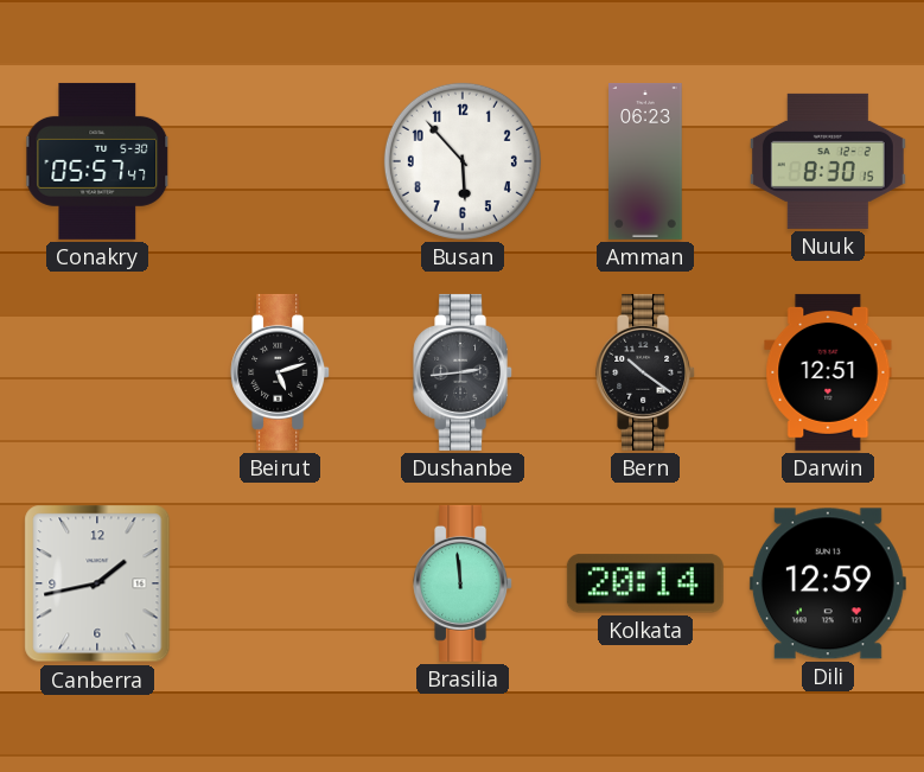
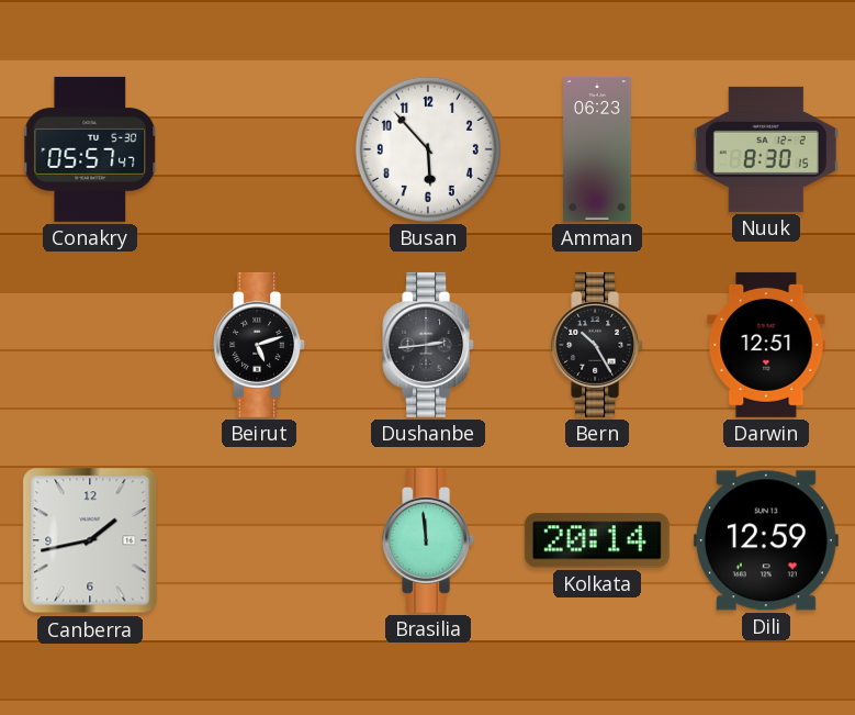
Bern: 10:21 -> 10:25 (598, 345)
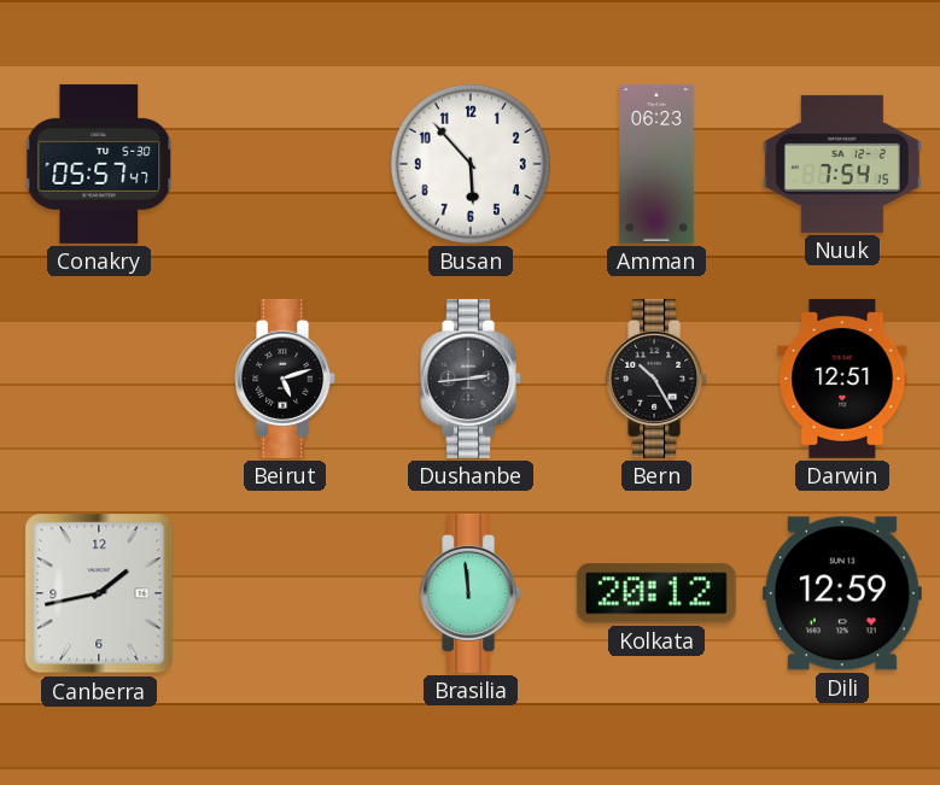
Nuuk: 8:30 -> 7:54 (842, 164)
Kolkata: 20:14 -> 20:12 (656, 593)
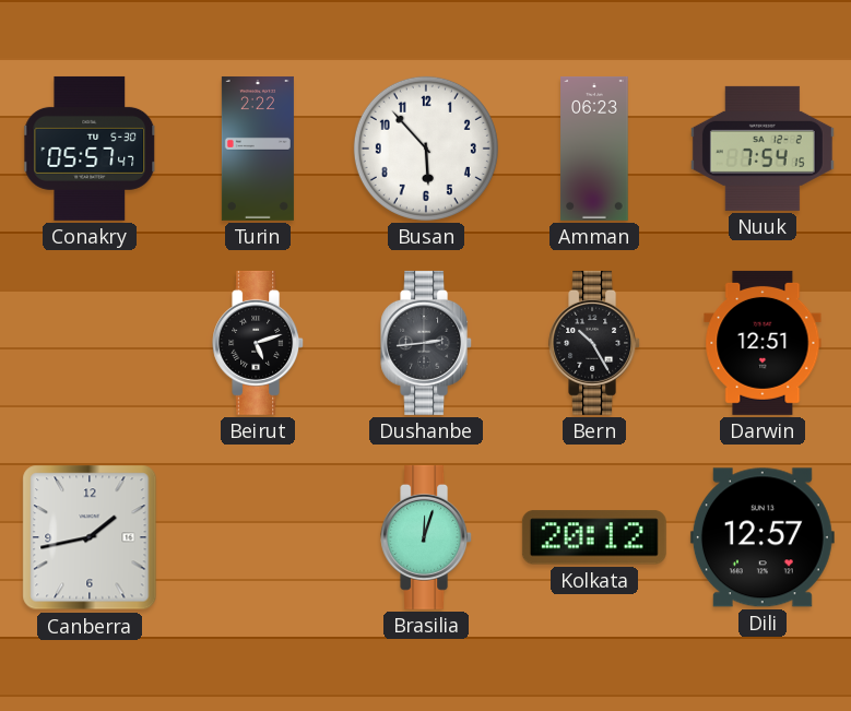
Turin: none -> 2:22 (258, 149)
Brasilia: 11:59 -> 12:03 (427, 537)
Dili: 12:59 -> 12:57 (763, 537)
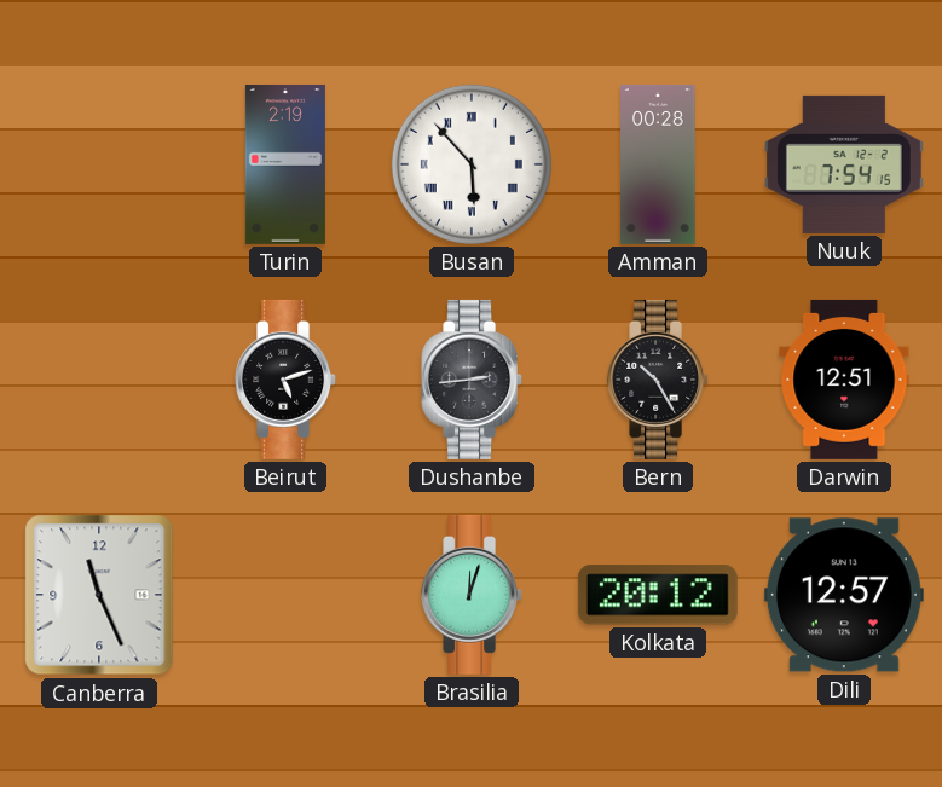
Conakry: 05:57 -> none (91, 149)
Turin: 2:22 -> 2:19 (285, 164)
Busan numerals: Arabic -> Roman (472, 164)
Amman: 06:23 -> 00:28 (658, 164)
Canberra: 1:43 -> 11:26 (99, 595)
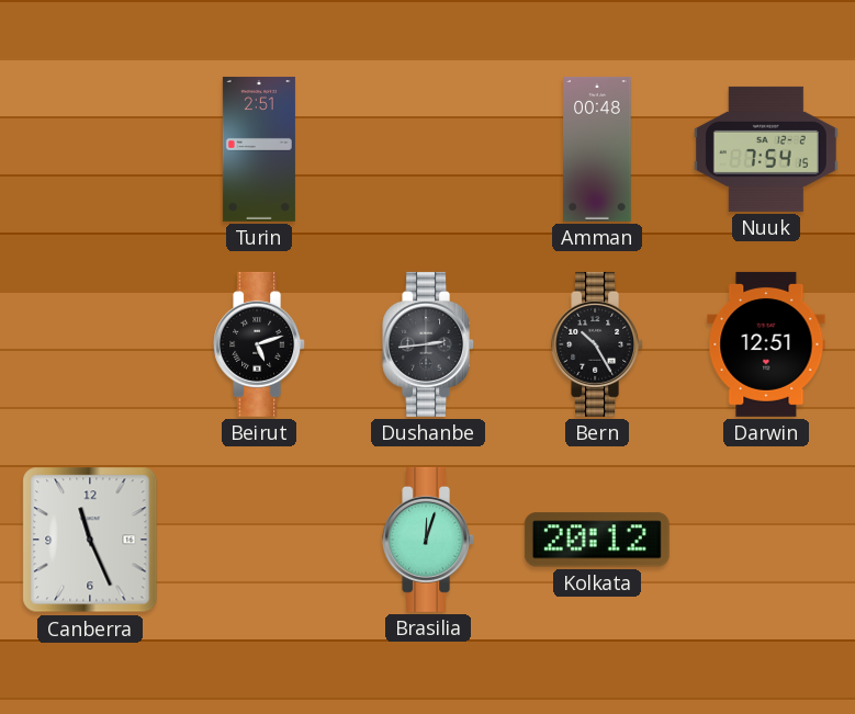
Turin: 2:19 -> 2:51 (259, 149)
Busan: 5:53 -> none (472, 164)
Amman: 00:28 -> 00:48 (597, 149)
Dili: 12:57 -> none (844, 595)
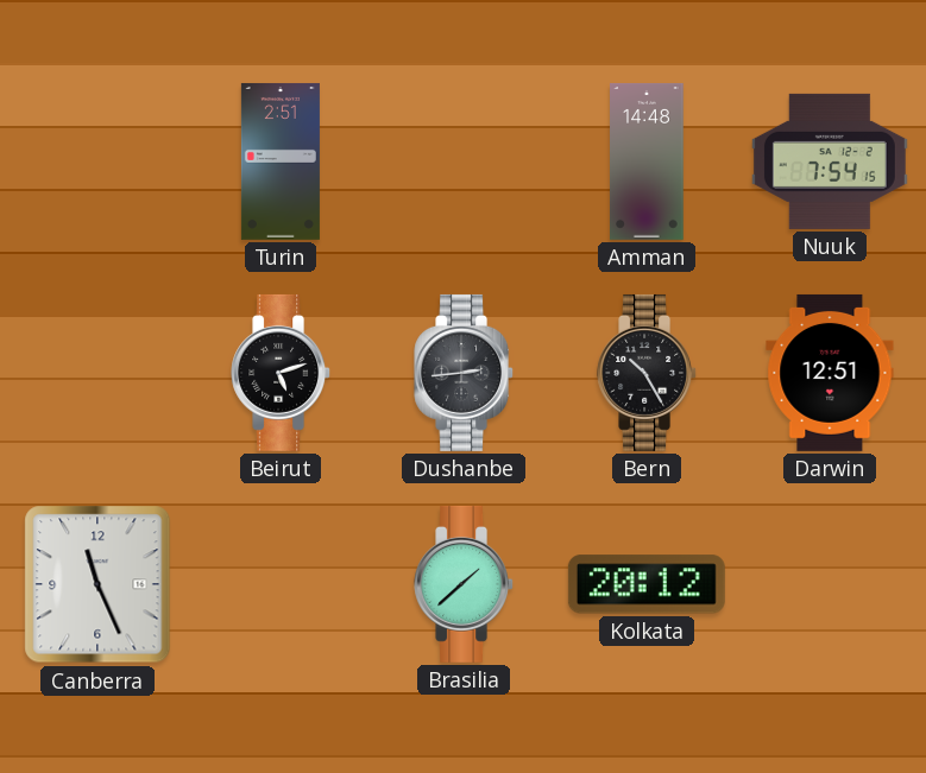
Amman: 00:48 -> 14:48 (647, 161)
Brasilia: 12:03 -> 1:38 (465, 584)
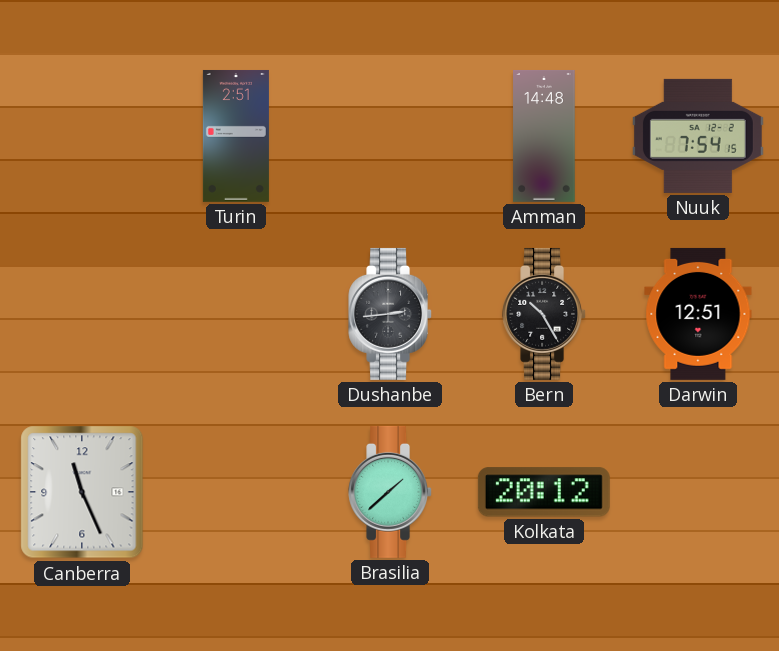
Beirut: 5:12 -> none (282, 373)
